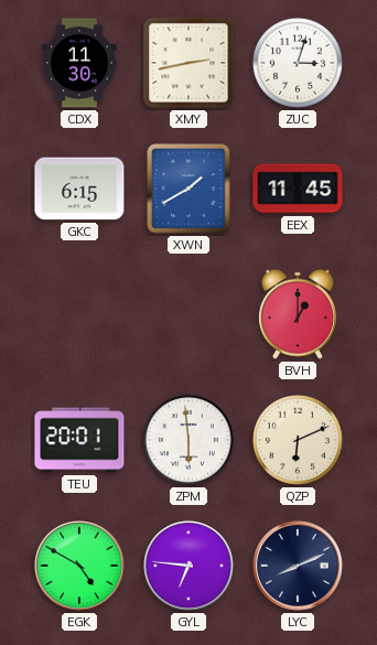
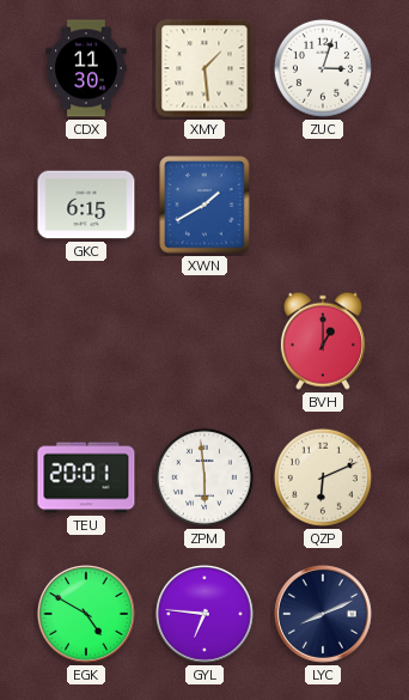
XMY: 2:43 -> 1:29 (204, 68)
EEX: 11:45 -> none (298, 189)
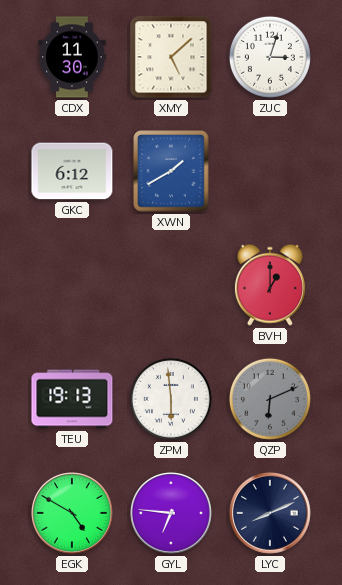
XMY: 1:29 -> 5:08 (171, 57)
GKC: 6:15 -> 6:12 (72, 171)
TEU: 20:01 -> 19:13 (72, 399)
QZP dial: cream -> grey (270, 399)
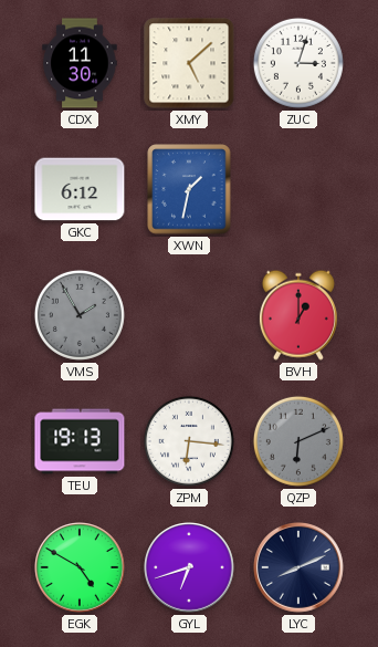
XWN: 1:40 -> 1:32 (189, 189)
VMS: none -> 1:55 (80, 315)
ZPM: 5:59 -> 6:16 (189, 441)
GYL: 6:46 -> 6:42 (190, 568)
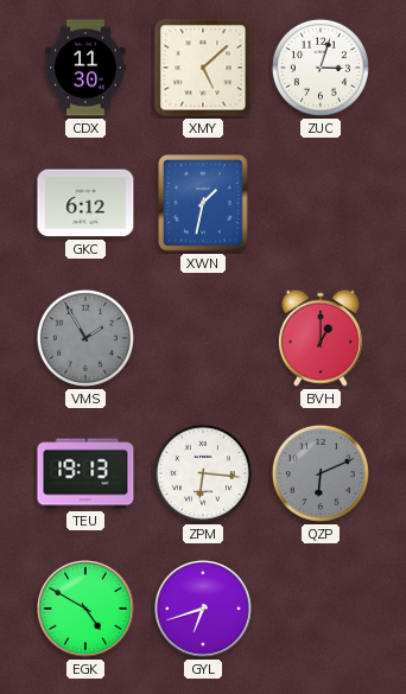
LYC: 8:11 -> none (300, 568)
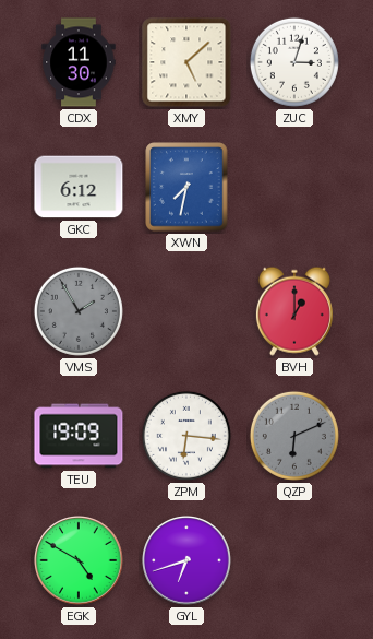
XWN: 1:32 -> 7:32 (186, 187)
TEU: 19:13 -> 19:09 (79, 436)
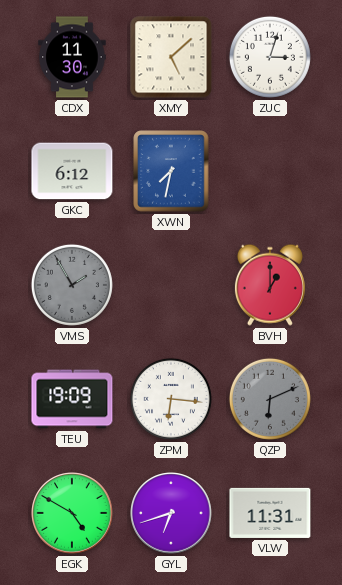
VLW: none -> 11:31 (270, 513)
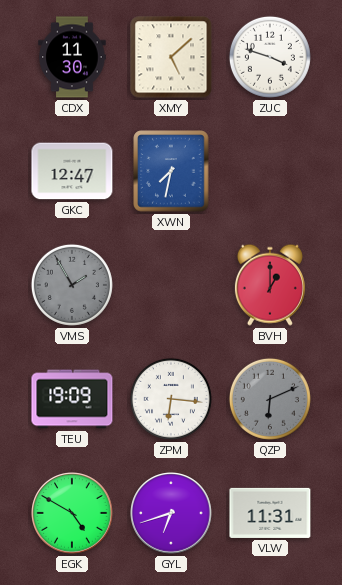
ZUC: 3:03 -> 3:48 (270, 57)
GKC: 6:12 -> 12:47 (72, 171)
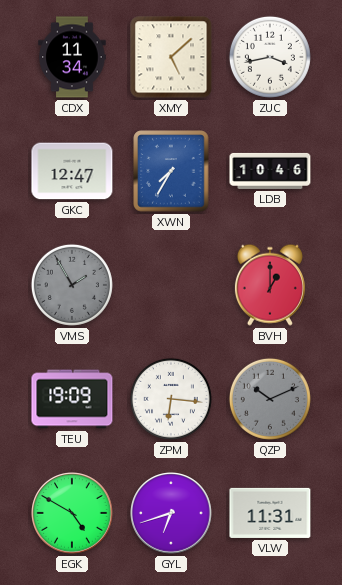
CDX: 11:30 -> 11:34 (72, 57)
ZUC: 3:48 -> 3:43 (270, 57)
XWN: 7:32 -> 7:35 (171, 171)
LDB: none -> 10:46 (270, 171)
QZP: 6:11 -> 10:11 (270, 399)
